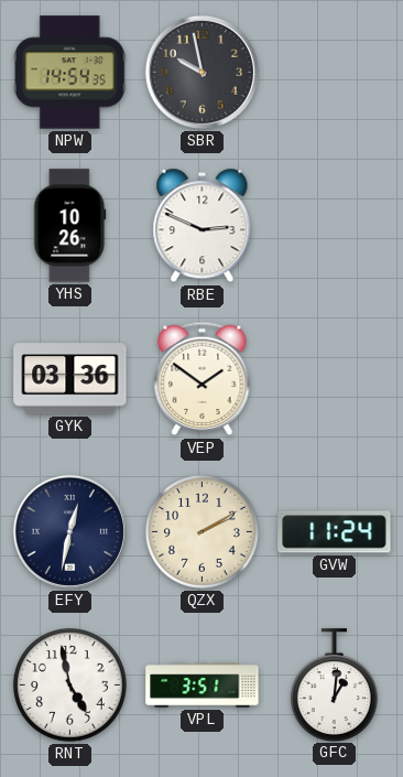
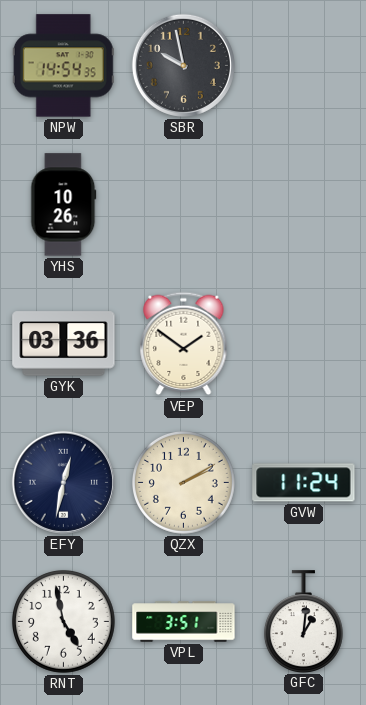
RBE: 2:49 -> none (203, 226)
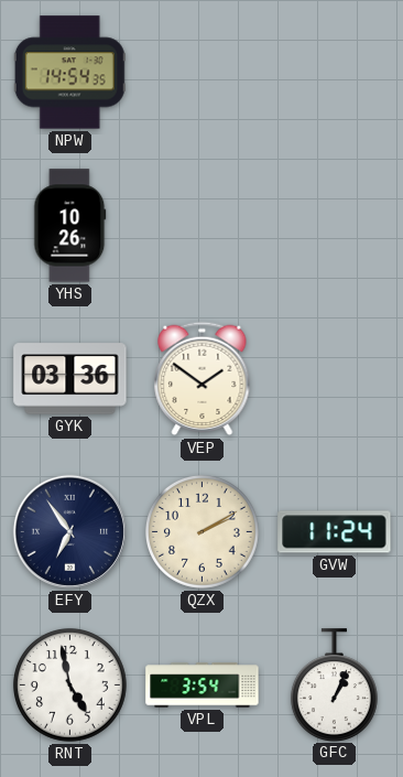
SBR: 9:58 -> none (183, 65)
EFY: 12:32 -> 6:54 (69, 531)
VPL: 3:51 -> 3:54 (203, 686)
GFC: 1:01 -> 1:04 (334, 684)
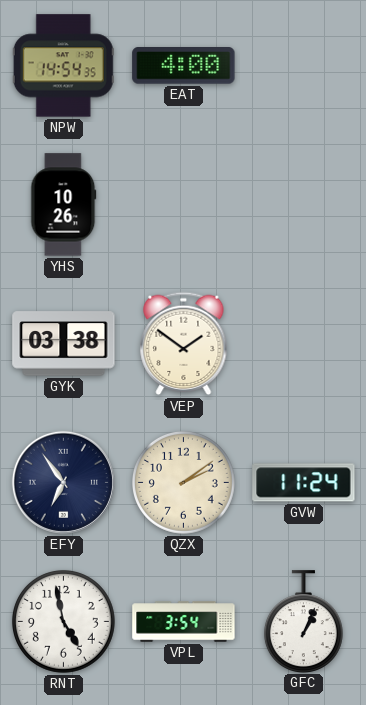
EAT: none -> 4:00 (184, 66)
GYK: 03:36 -> 03:38 (64, 344)
QZX: 2:10 -> 2:09 (183, 482)
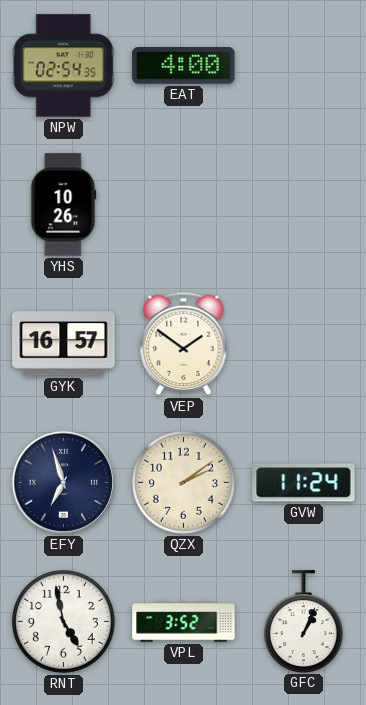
NPW: 14:54 -> 02:54 (63, 66)
GYK: 03:38 -> 16:57 (64, 344)
EFY: 6:54 -> 6:57 (63, 482)
VPL: 3:54 -> 3:52 (184, 622)
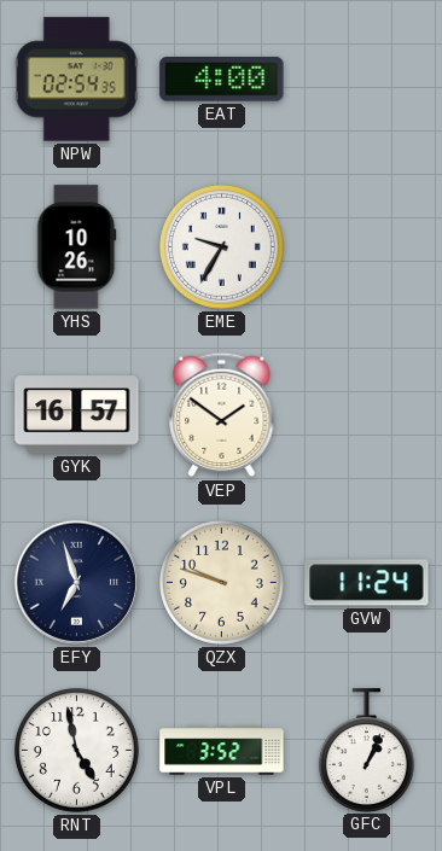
EME: none -> 9:35 (221, 246)
QZX: 2:09 -> 9:48 (221, 582)
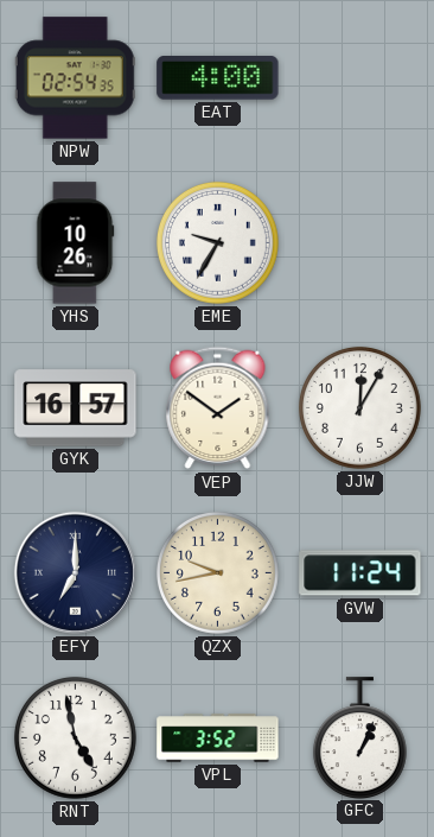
JJW: none -> 12:05 (359, 407)
EFY: 6:57 -> 7:00 (75, 572)
QZX: 9:48 -> 9:43 (217, 572)
